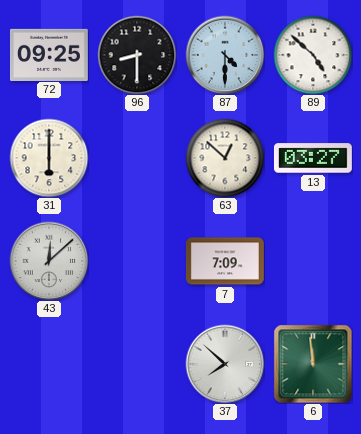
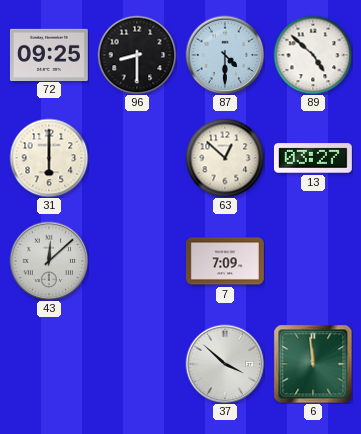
37: 7:52 -> 3:52 (225, 364)
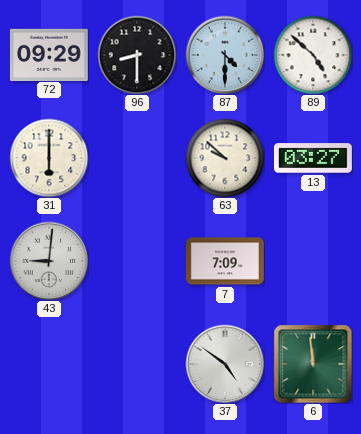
72: 09:25 -> 09:29 (49, 54)
63: 12:52 -> 9:52 (225, 158)
43: 12:08 -> 9:01 (49, 261)
37: 3:52 -> 4:51 (225, 364)
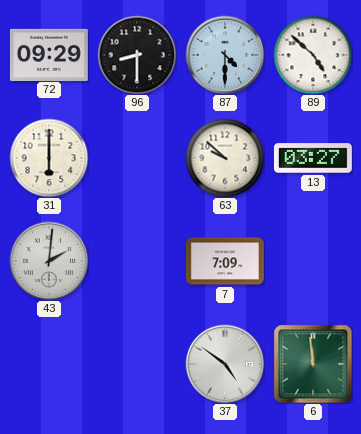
43: 9:01 -> 2:01 (49, 261)
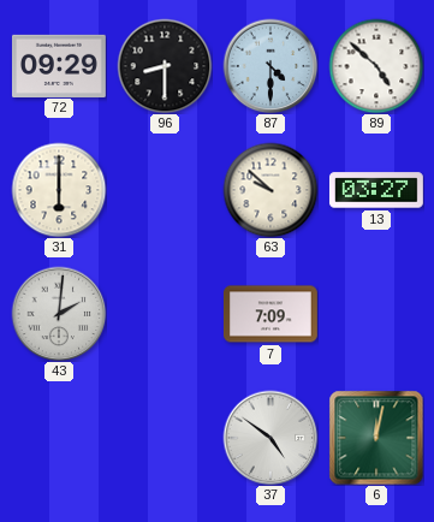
6: 11:59 -> 12:02 (376, 438)
